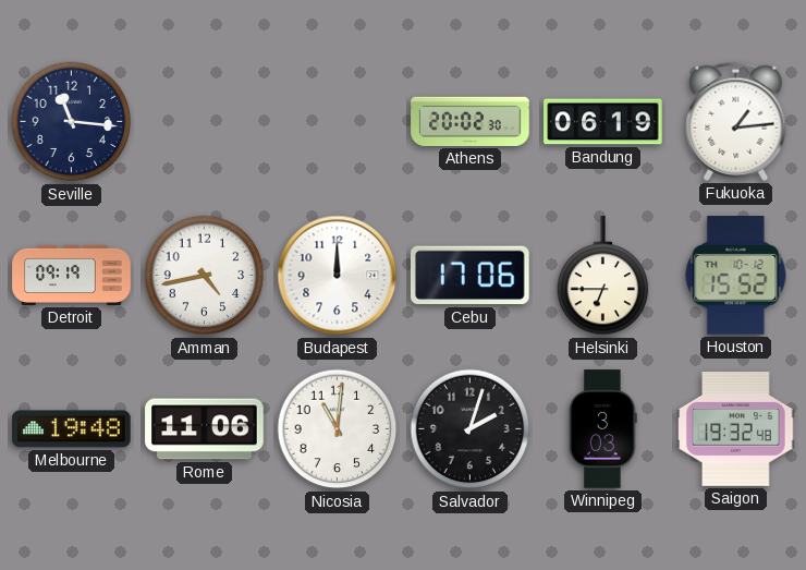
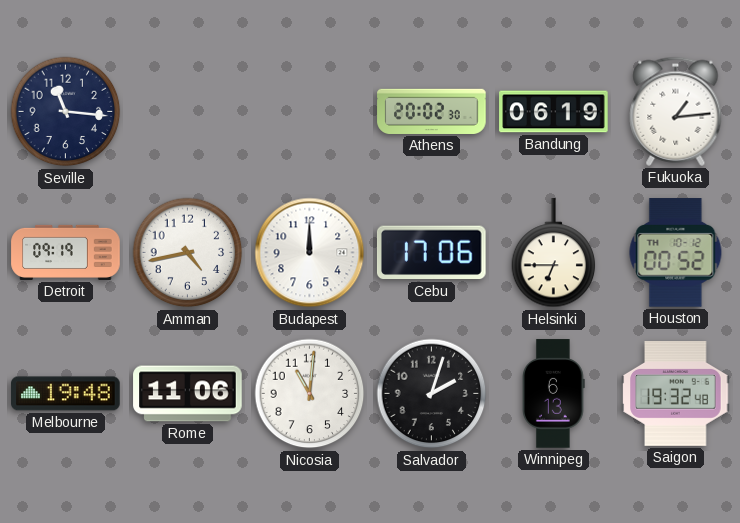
Houston: 15:52 -> 00:52 (676, 253)
Winnipeg: 3:03 -> 6:13 (554, 394)
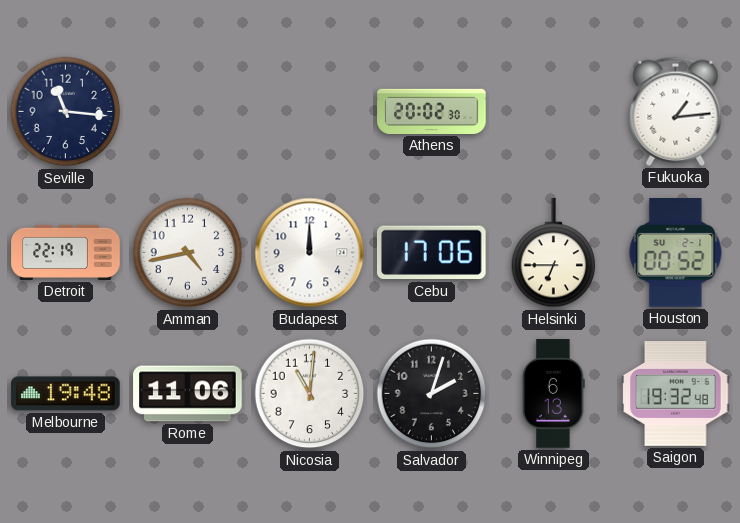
Bandung: 06:19 -> none (554, 112)
Detroit: 09:19 -> 22:19 (66, 252)
Houston date: TH 10-12 -> SU 2-1 (676, 253)
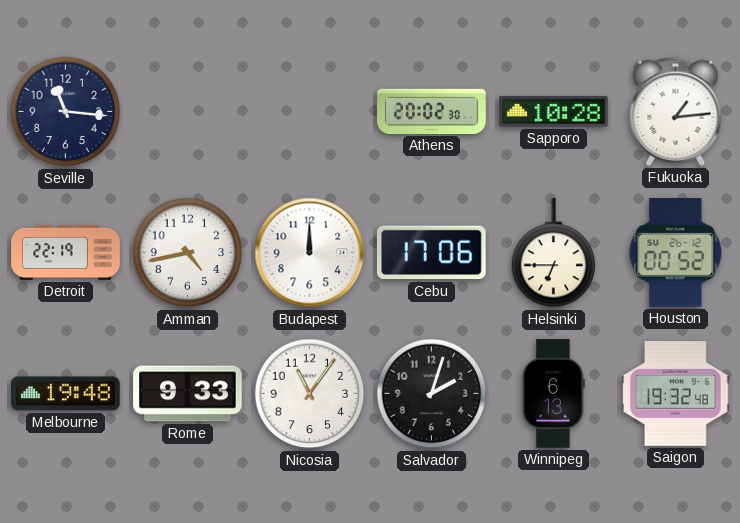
Sapporo: none -> 10:28 (554, 111)
Houston date: SU 2-1 -> SU 26-12 (676, 253)
Rome: 11:06 -> 9:33 (188, 394)
Nicosia: 11:01 -> 11:06 (310, 394)
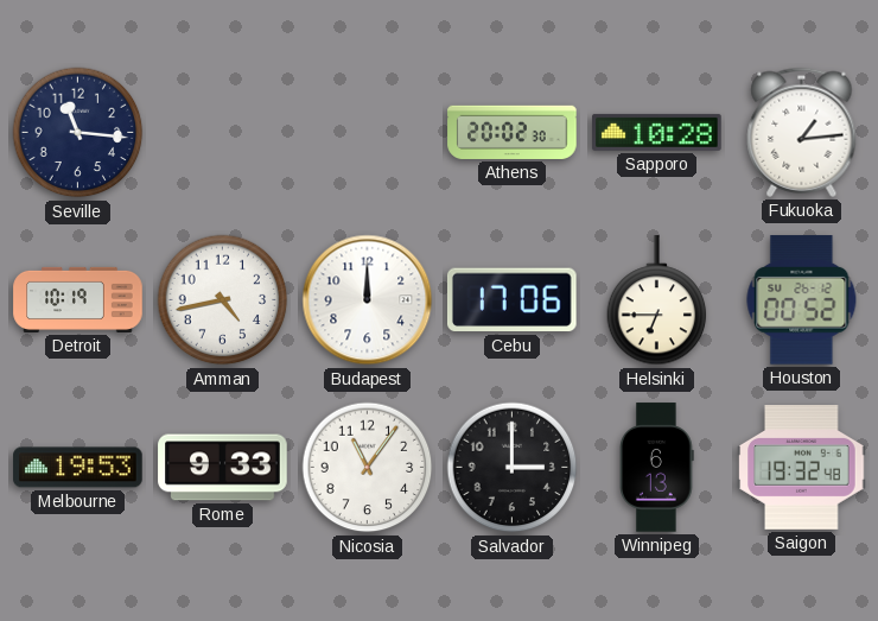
Detroit: 22:19 -> 10:19 (78, 299)
Melbourne: 19:48 -> 19:53 (78, 468)
Salvador: 2:03 -> 3:00 (513, 468)
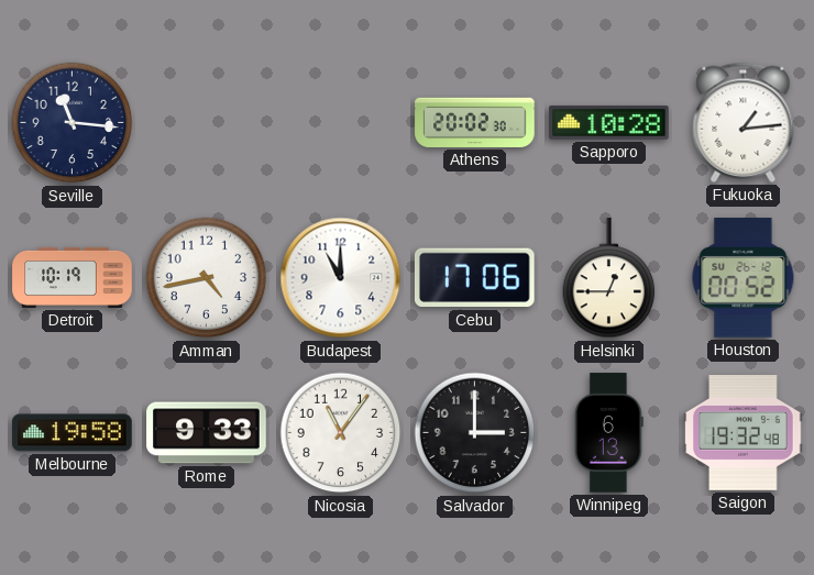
Budapest: 12:00 -> 11:00 (341, 278)
Helsinki: 6:45 -> 12:45 (609, 278)
Melbourne: 19:53 -> 19:58 (73, 433)
